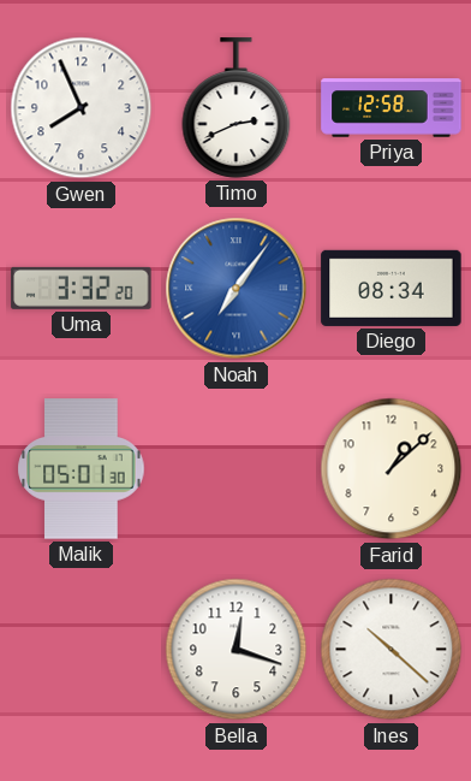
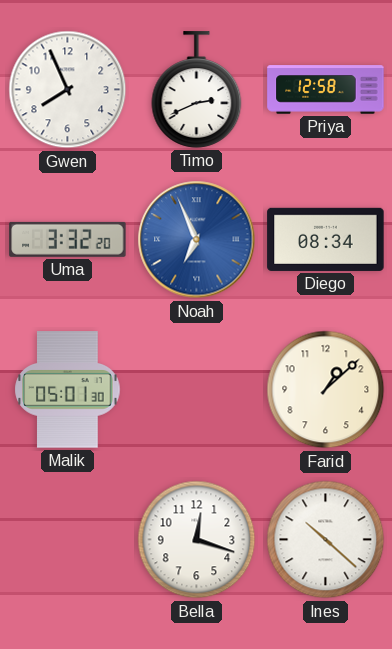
Noah: 7:06 -> 6:56 (197, 240)
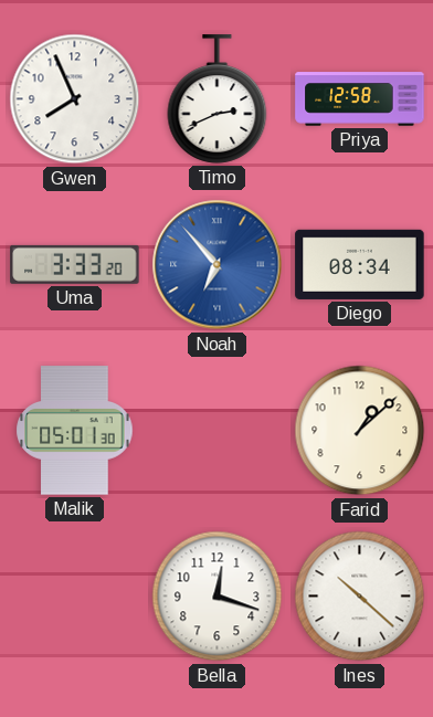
Uma: 3:32 -> 3:33 (75, 264)
Noah: 6:56 -> 6:53 (218, 265)
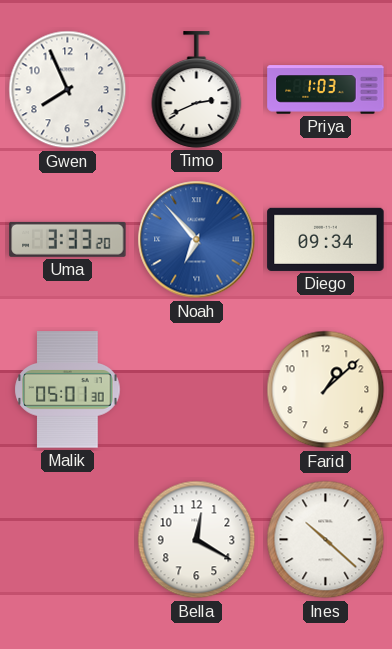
Priya: 12:58 -> 1:03 (326, 90)
Diego: 08:34 -> 09:34 (326, 239)
Bella: 12:18 -> 12:20 (197, 540)
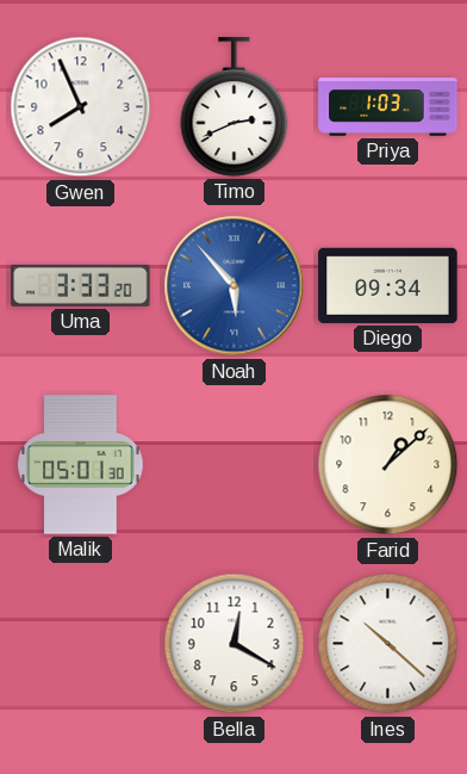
Noah: 6:53 -> 5:53 (235, 286)
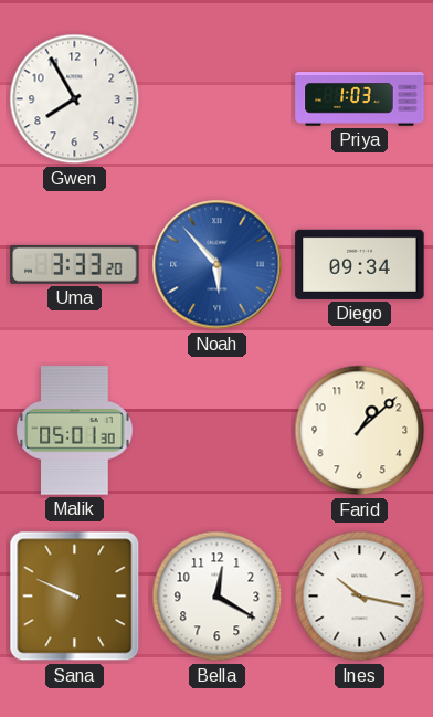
Gwen: 7:56 -> 7:55 (75, 99)
Timo: 2:41 -> none (235, 107)
Sana: none -> 9:49 (75, 597)
Ines: 10:22 -> 10:17 (360, 597)
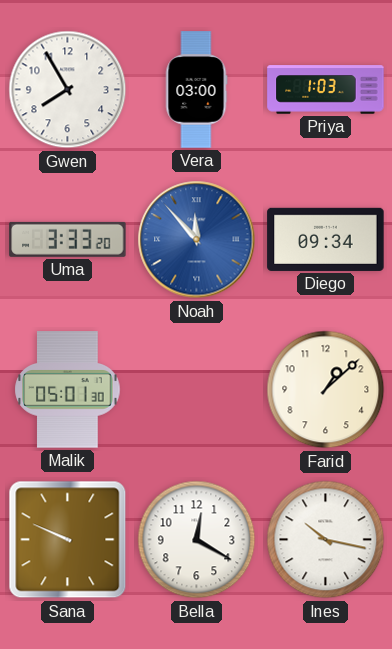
Vera: none -> 03:00 (196, 90)
Noah: 5:53 -> 11:53 (197, 240)
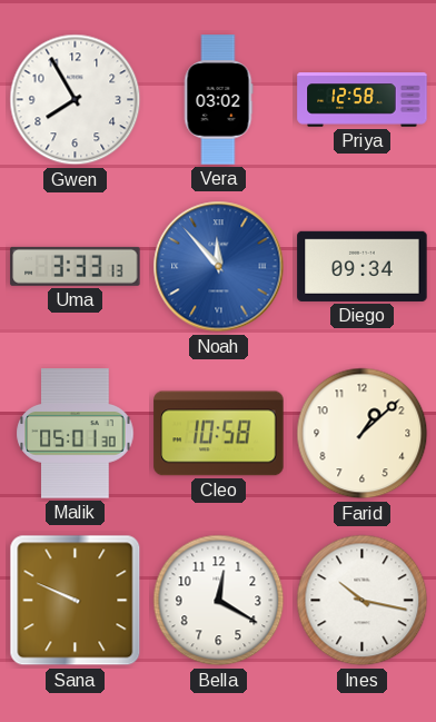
Vera: 03:00 -> 03:02 (218, 100)
Priya: 1:03 -> 12:58 (363, 100)
Uma: 3:33:20 -> 3:33:13 (76, 266)
Cleo: none -> 10:58 (219, 434)
